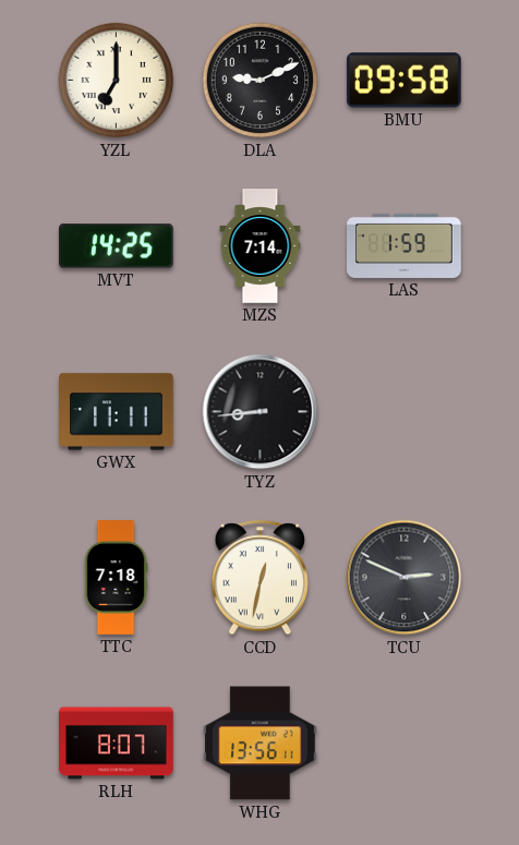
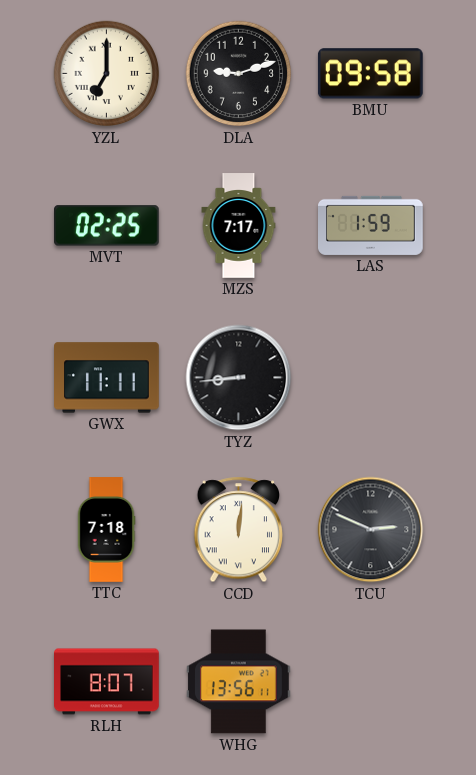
DLA: 9:11 -> 9:12 (239, 74)
MVT: 14:25 -> 02:25 (107, 226)
MZS: 7:14 -> 7:17 (239, 226)
CCD: 12:32 -> 12:01 (239, 530)
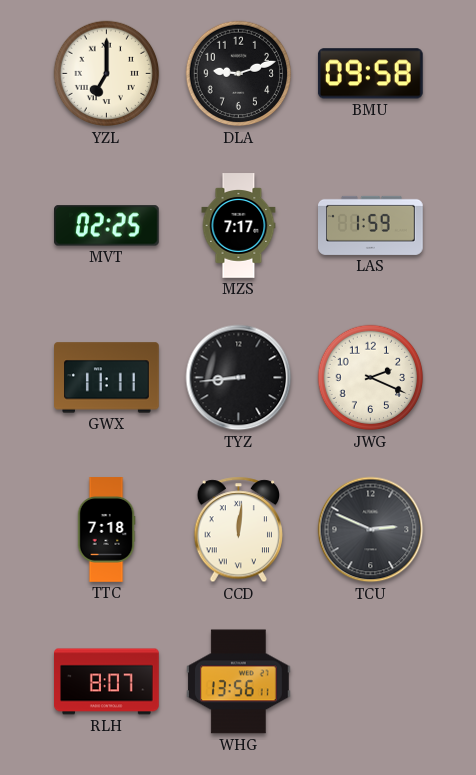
JWG: none -> 2:19 (371, 378)
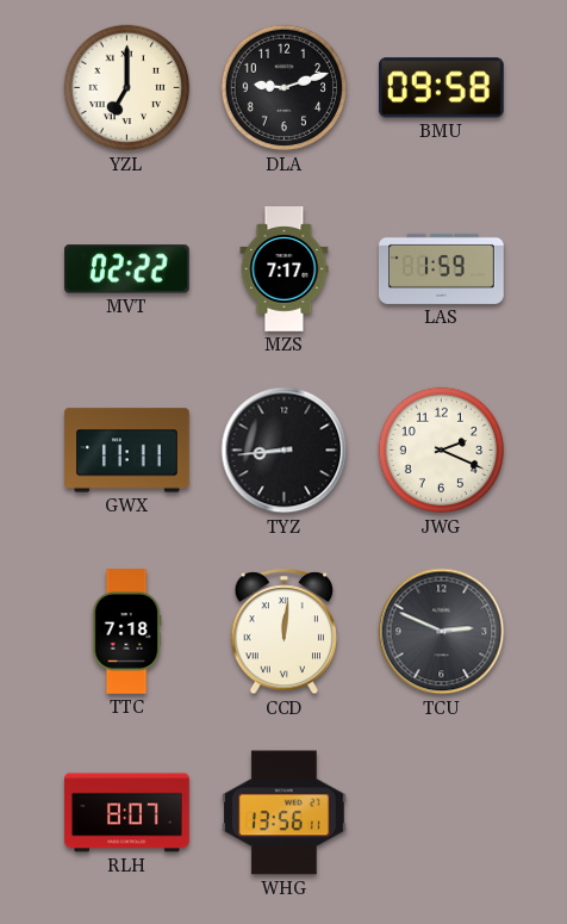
MVT: 02:25 -> 02:22 (127, 269)
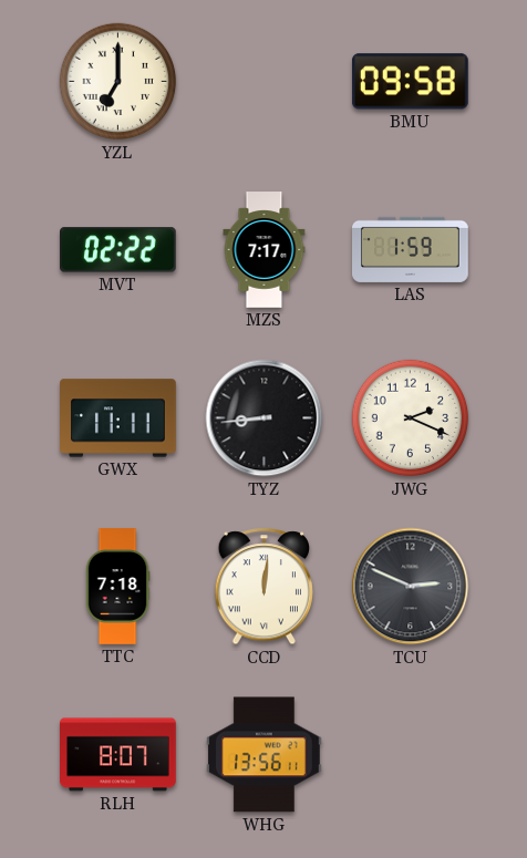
DLA: 9:12 -> none (285, 88)
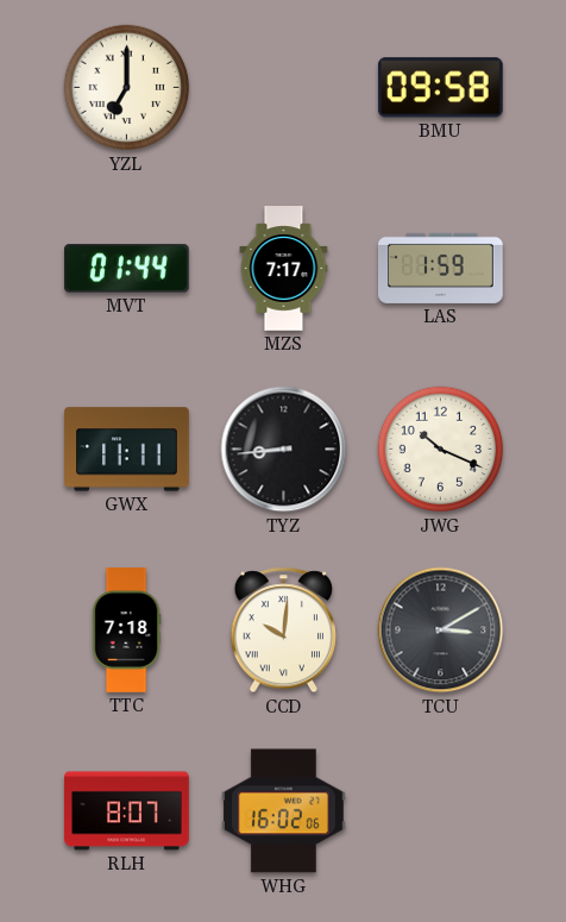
MVT: 02:22 -> 01:44 (127, 269)
JWG: 2:19 -> 10:19 (441, 450)
CCD: 12:01 -> 10:01 (284, 631)
TCU: 2:49 -> 3:10 (441, 631)
WHG: 13:56 -> 16:02 (284, 811)
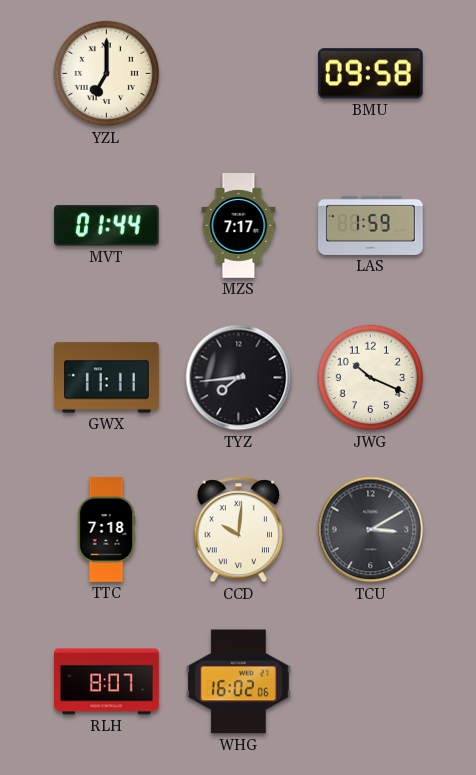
TYZ: 8:44 -> 7:44 (239, 378)
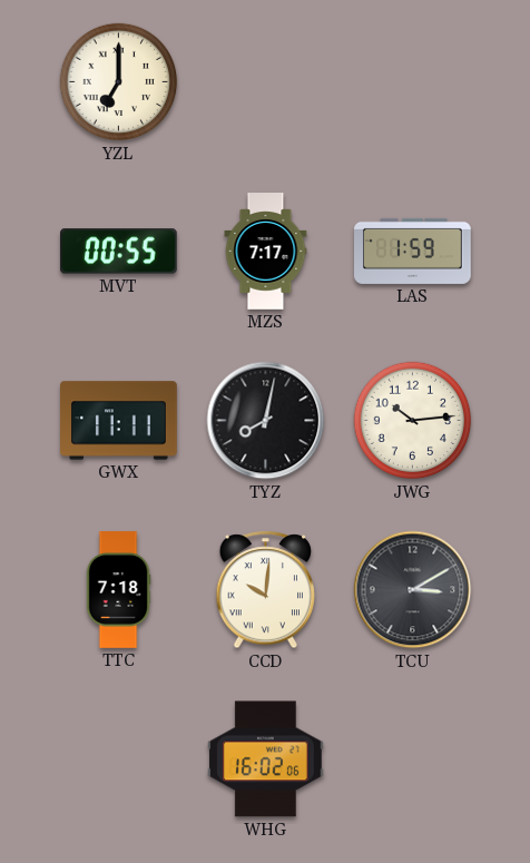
BMU: 09:58 -> none (370, 74)
MVT: 01:44 -> 00:55 (119, 252)
TYZ: 7:44 -> 8:02 (266, 421)
JWG: 10:19 -> 10:14 (413, 421)
RLH: 8:07 -> none (107, 682)
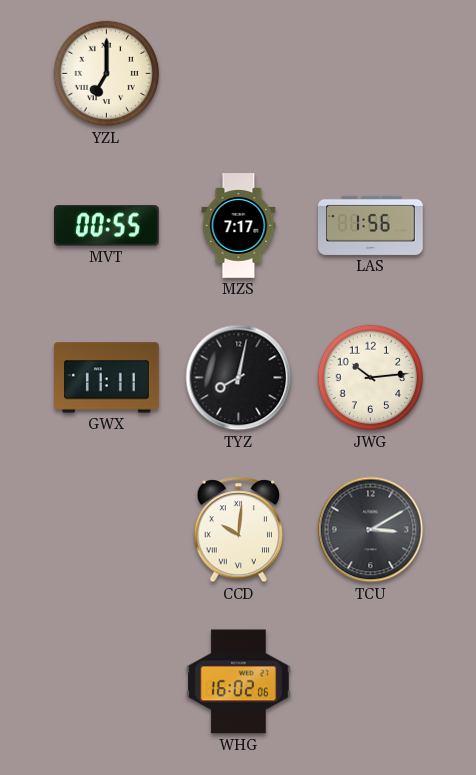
LAS: 1:59 -> 1:56 (371, 225)
TTC: 7:18 -> none (118, 590)
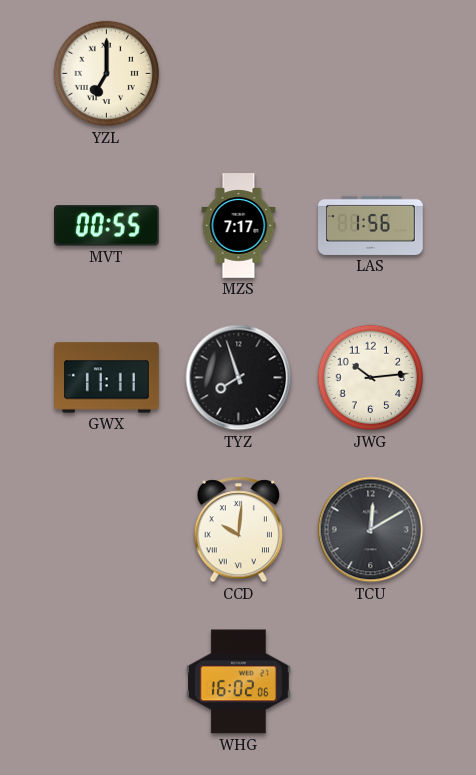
TYZ: 8:02 -> 7:57 (239, 378)
TCU: 3:10 -> 12:10 (371, 530)
